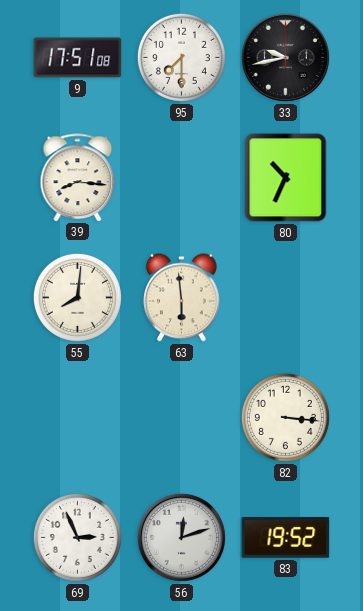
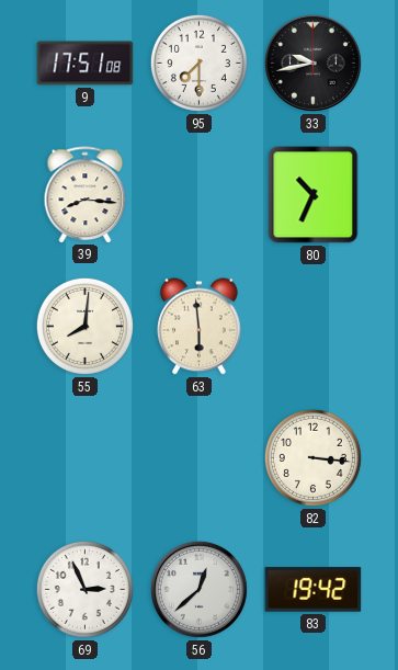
56: 12:12 -> 12:38 (198, 589)
83: 19:52 -> 19:42 (314, 590)
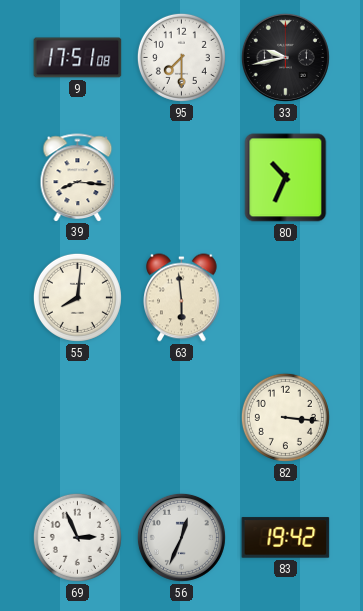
56: 12:38 -> 12:34 (181, 537)
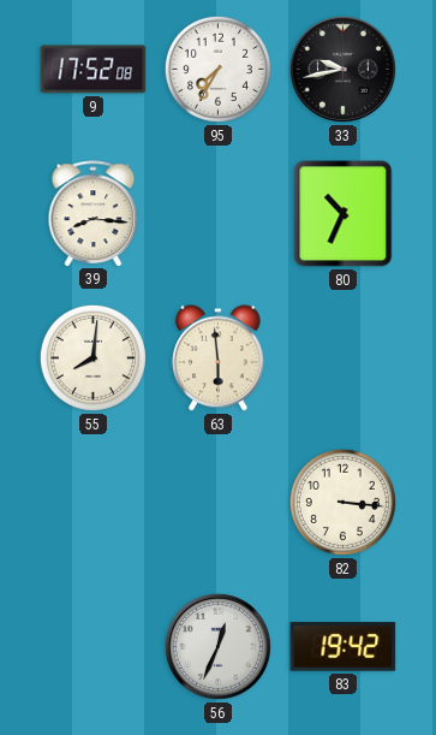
9: 17:51 -> 17:52 (94, 70)
95: 7:30 -> 7:35 (217, 69)
69: 2:56 -> none (77, 537)
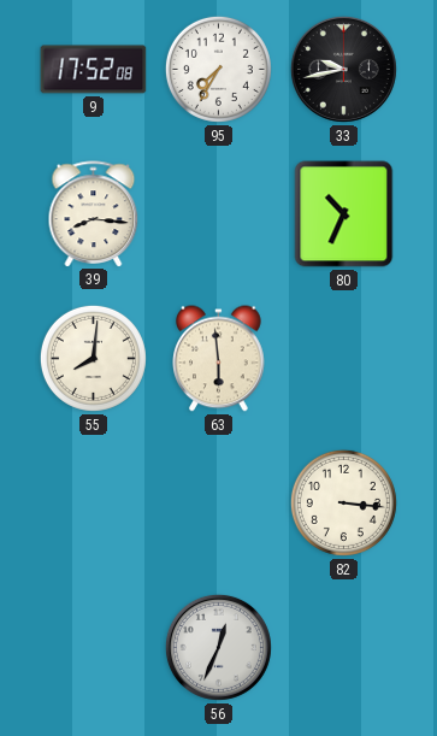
83: 19:42 -> none (344, 647)
